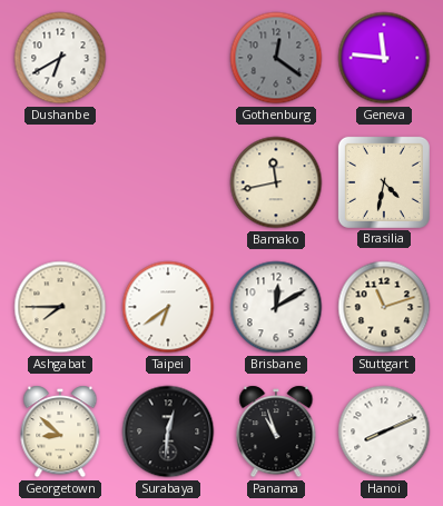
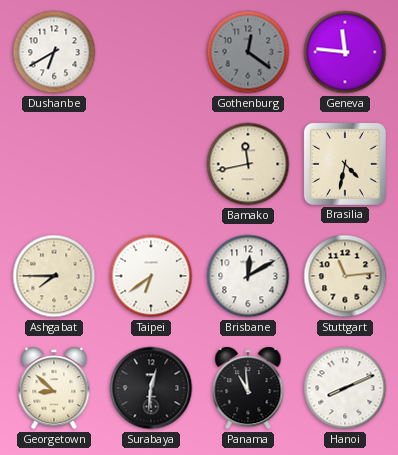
Stuttgart: 11:12 -> 11:14 (345, 276)
Panama: 10:57 -> 10:59 (248, 388)
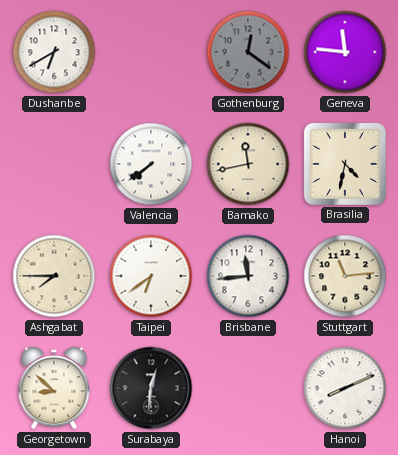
Valencia: none -> 7:39 (151, 164)
Brisbane: 12:10 -> 11:44 (248, 276)
Panama: 10:59 -> none (248, 388)
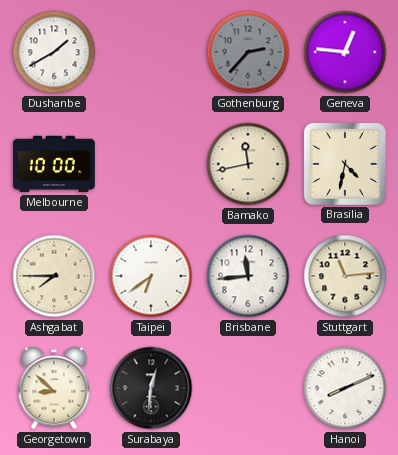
Dushanbe: 6:40 -> 1:40 (54, 52)
Gothenburg: 12:21 -> 2:37 (248, 52)
Geneva: 11:46 -> 12:46 (345, 52)
Melbourne: none -> 10:00 (55, 164)
Valencia: 7:39 -> none (151, 164)
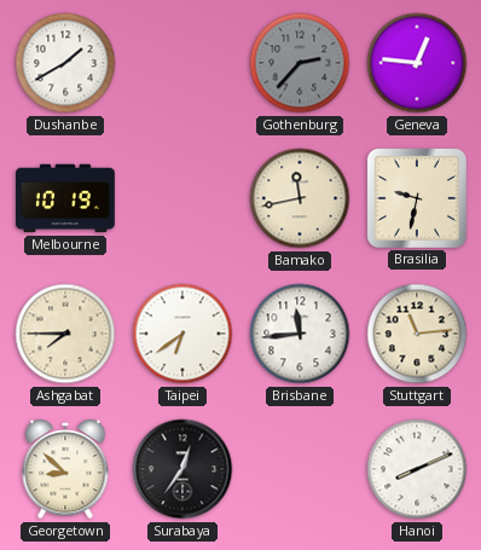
Melbourne: 10:00 -> 10:19 (66, 198)
Brasilia: 4:32 -> 9:32 (417, 198)
Surabaya: 12:31 -> 12:36 (182, 469)
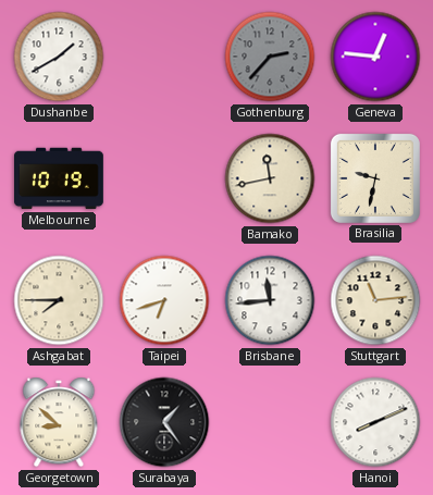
Taipei: 6:39 -> 6:42 (164, 300)
Surabaya: 12:36 -> 1:24 (164, 422)
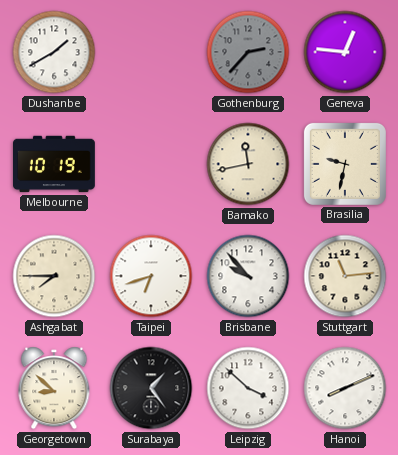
Brisbane: 11:44 -> 9:53 (248, 276)
Leipzig: none -> 3:52 (248, 388)
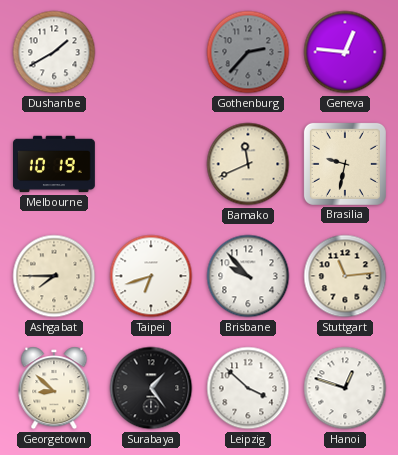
Bamako: 11:43 -> 11:41 (248, 164)
Hanoi: 8:11 -> 12:48 (345, 388)
